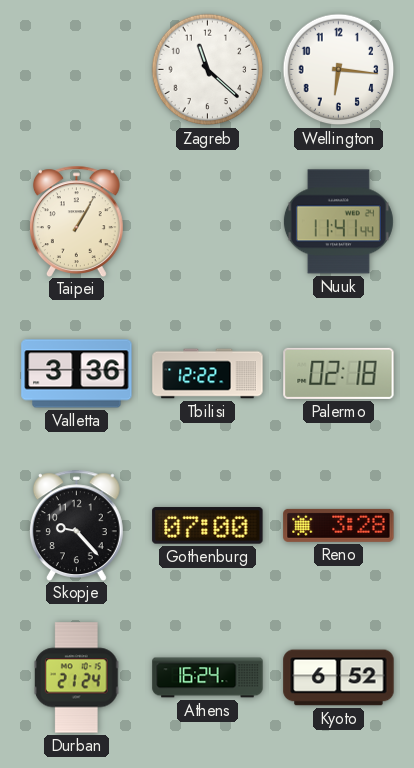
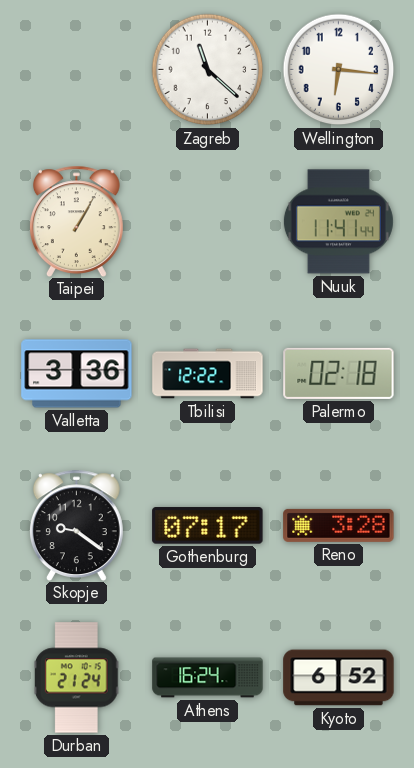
Skopje: 9:23 -> 9:21 (76, 525)
Gothenburg: 07:00 -> 07:17 (208, 526)
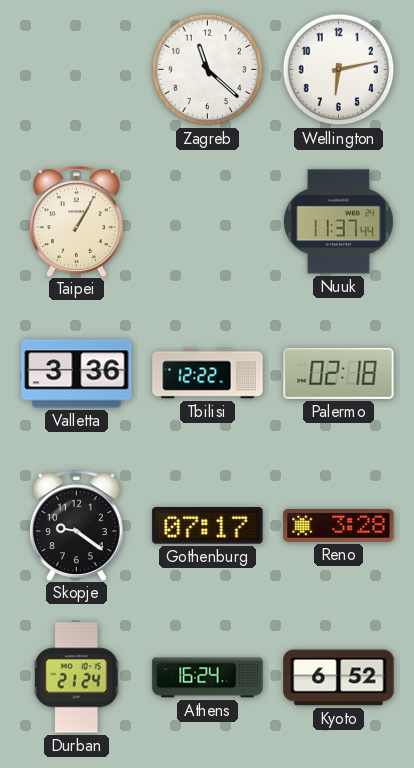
Wellington: 6:16 -> 6:13 (339, 70)
Nuuk: 11:41 -> 11:37 (338, 222)
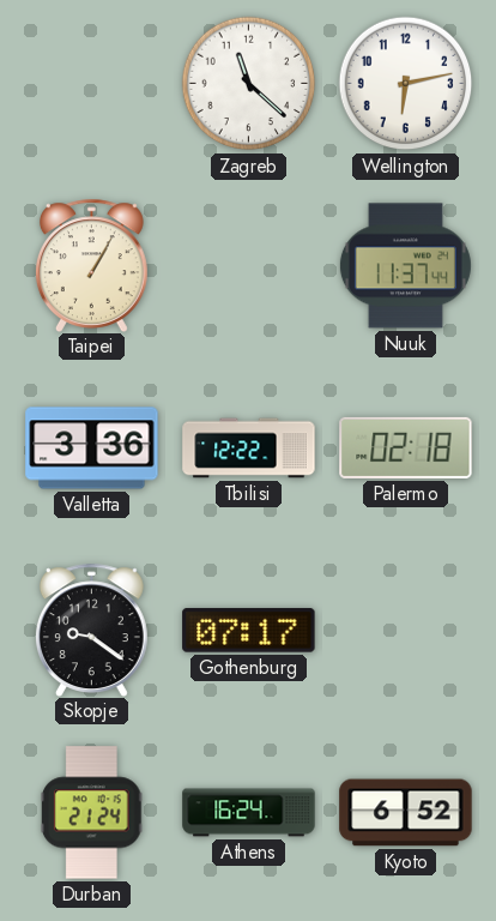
Reno: 3:28 -> none (339, 525)
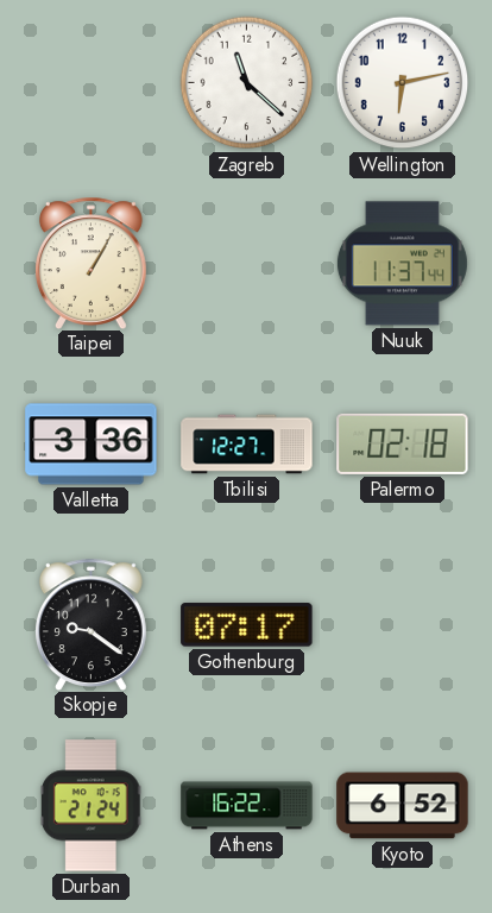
Tbilisi: 12:22 -> 12:27 (247, 445)
Athens: 16:24 -> 16:22 (247, 806)
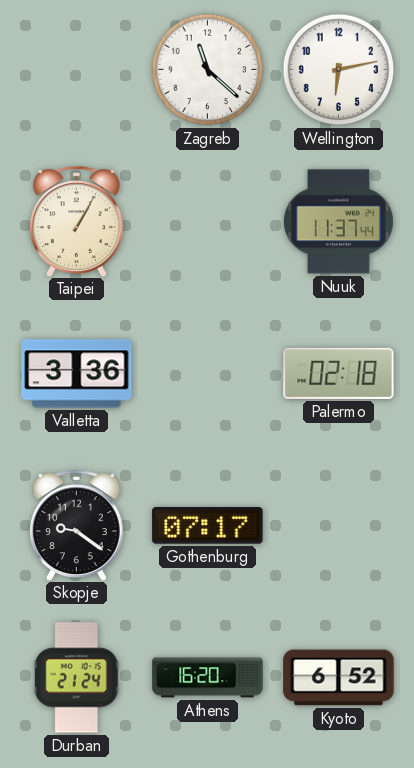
Tbilisi: 12:27 -> none (247, 445)
Athens: 16:22 -> 16:20 (208, 678)
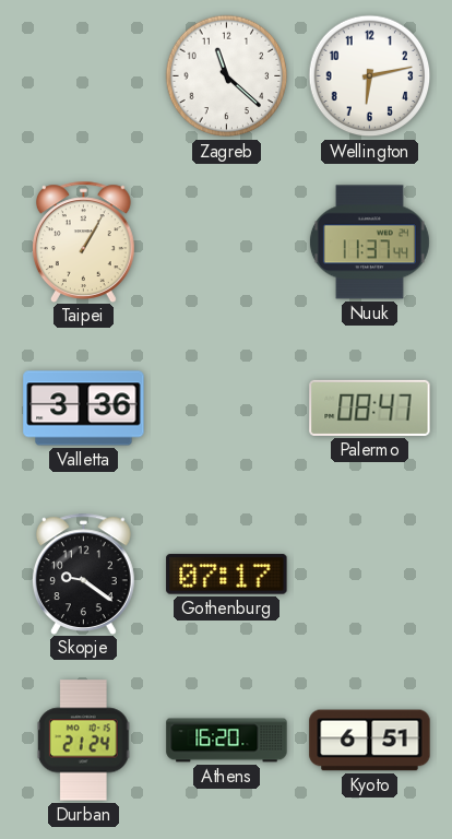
Palermo: 02:18 -> 08:47 (370, 407)
Kyoto: 6:52 -> 6:51 (370, 741)
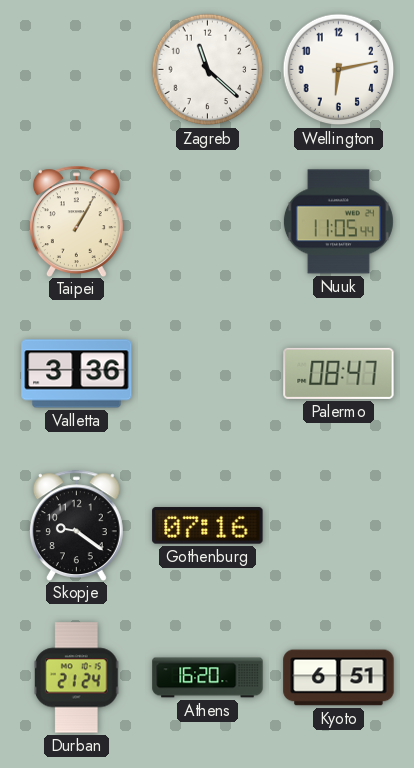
Nuuk: 11:37 -> 11:05 (338, 222)
Gothenburg: 07:17 -> 07:16 (208, 526)
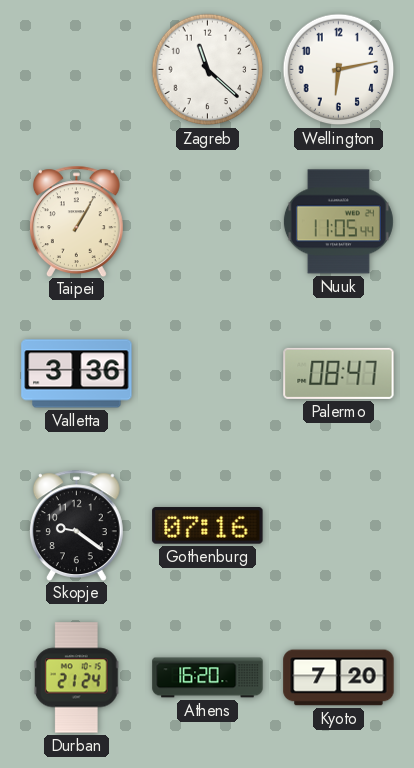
Kyoto: 6:51 -> 7:20 (339, 678)
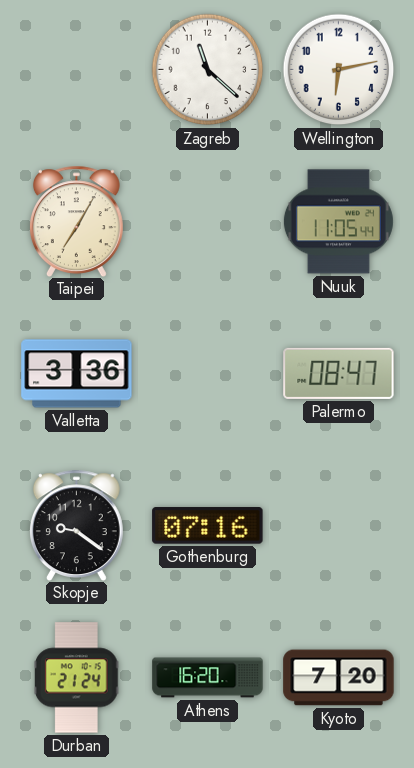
Taipei: 1:05 -> 7:05 (76, 221)
